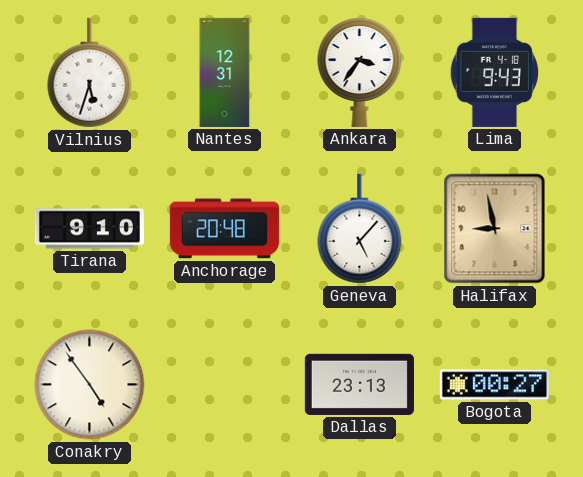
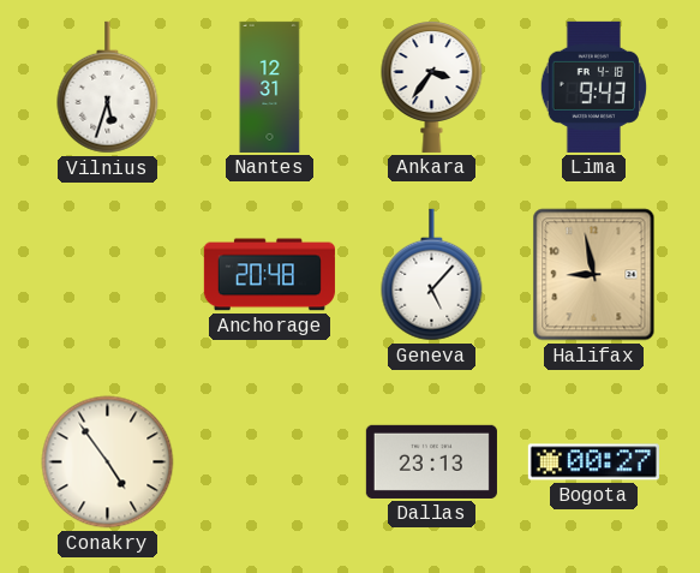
Tirana: 9:10 -> none (89, 229)
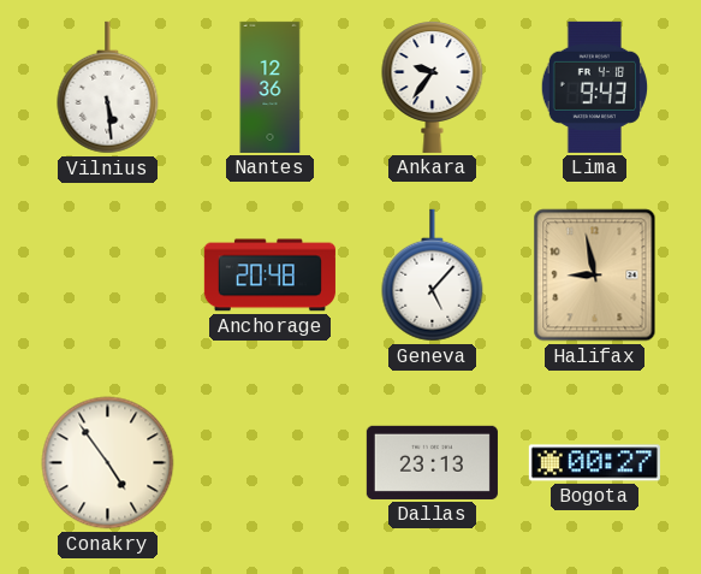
Vilnius: 5:33 -> 5:29 (108, 88)
Nantes: 12:31 -> 12:36 (271, 87)
Ankara: 3:36 -> 9:36 (433, 87)
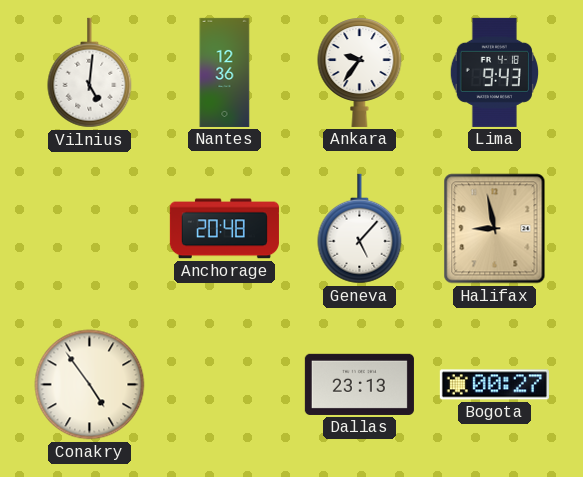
Vilnius: 5:29 -> 5:01 (90, 73)
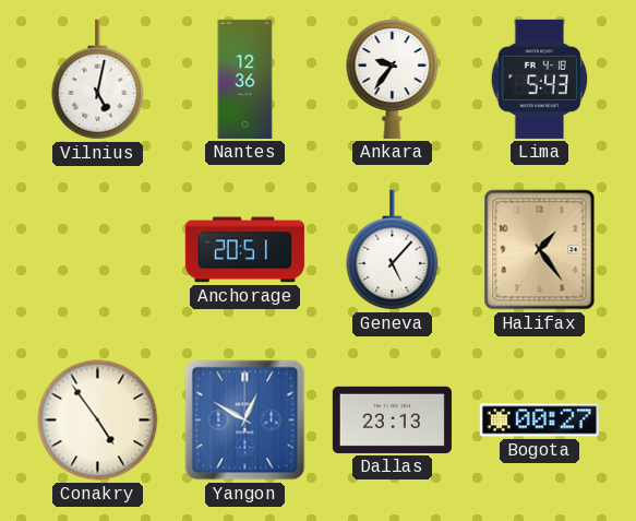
Vilnius: 5:01 -> 5:02 (98, 80)
Lima: 9:43 -> 5:43 (539, 79)
Anchorage: 20:48 -> 20:51 (244, 250)
Halifax: 8:58 -> 1:24 (540, 250)
Yangon: none -> 12:50 (245, 421)
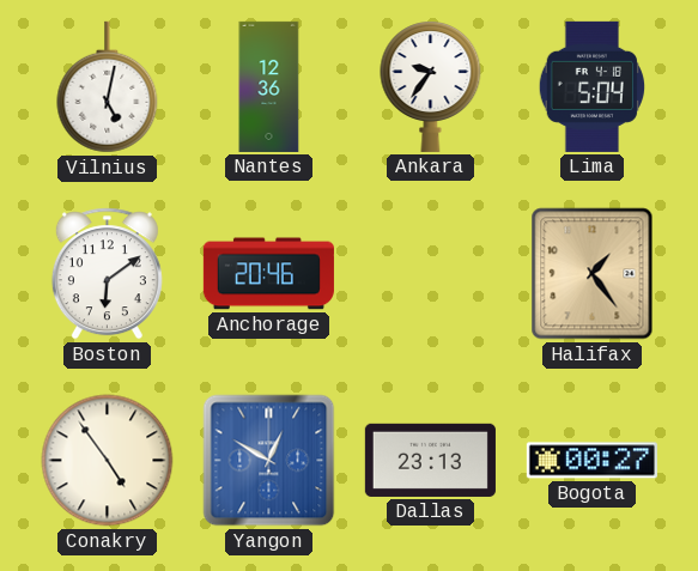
Lima: 5:43 -> 5:04 (591, 86)
Boston: none -> 6:09 (107, 274)
Anchorage: 20:51 -> 20:46 (268, 274)
Geneva: 5:07 -> none (393, 250)
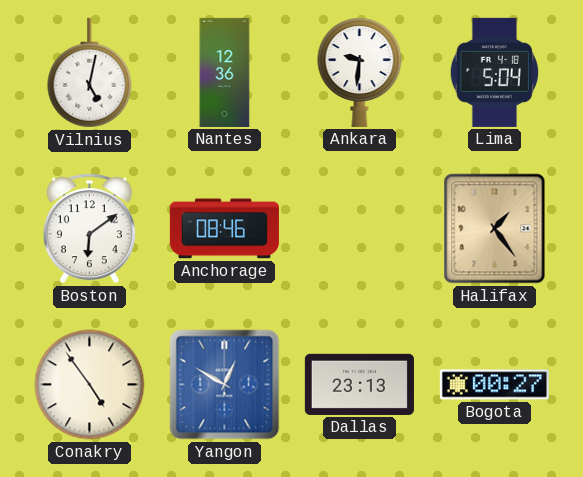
Ankara: 9:36 -> 9:31 (360, 72)
Anchorage: 20:46 -> 08:46 (224, 229)
